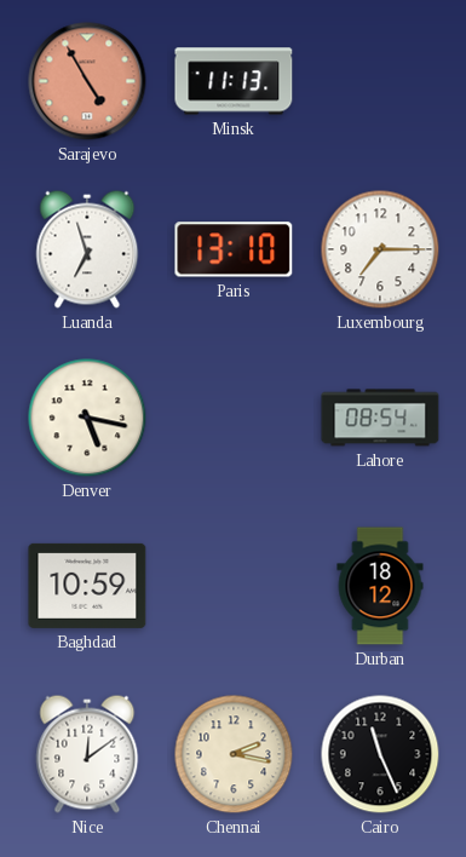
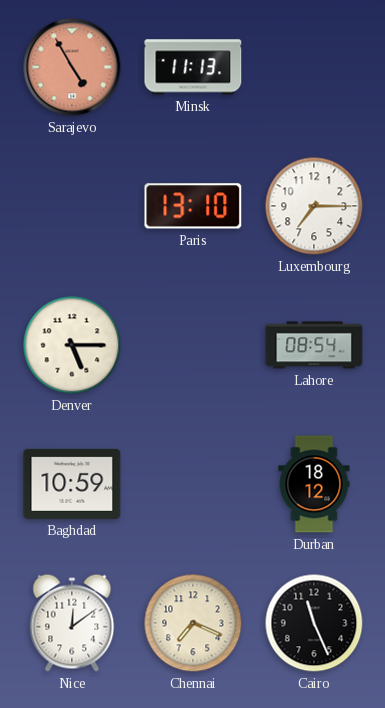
Luanda: 6:57 -> none (87, 249)
Denver: 5:17 -> 5:15 (72, 345)
Chennai: 2:17 -> 7:19 (193, 623)
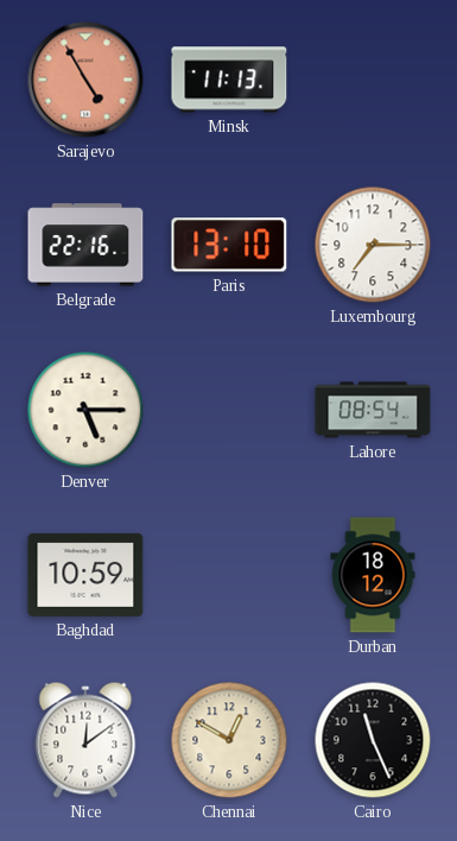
Belgrade: none -> 22:16 (85, 245)
Chennai: 7:19 -> 12:50 (229, 740)
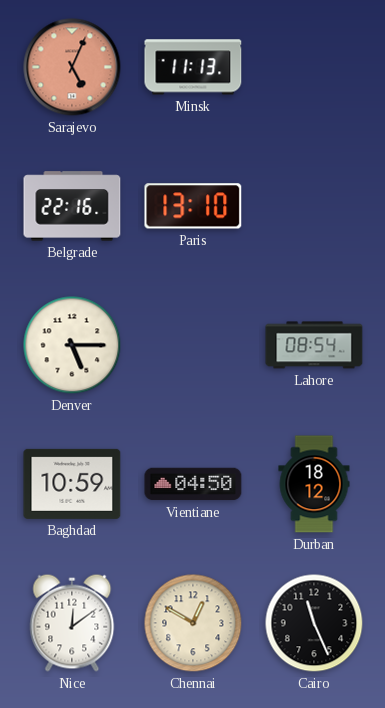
Sarajevo: 4:55 -> 5:04 (72, 67)
Luxembourg: 7:15 -> none (373, 245)
Vientiane: none -> 04:50 (193, 484)
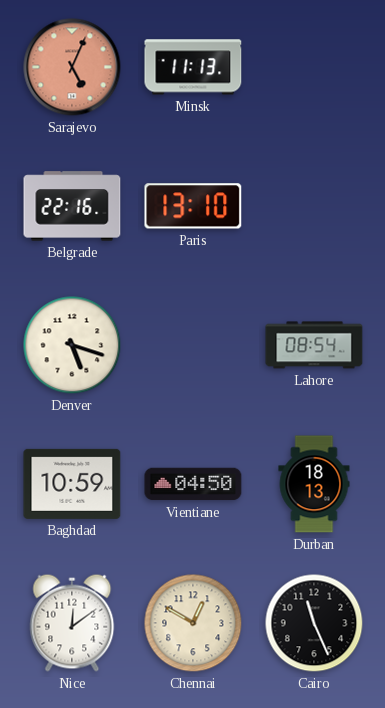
Denver: 5:15 -> 5:18 (72, 345)
Durban: 18:12 -> 18:13 (314, 484)
